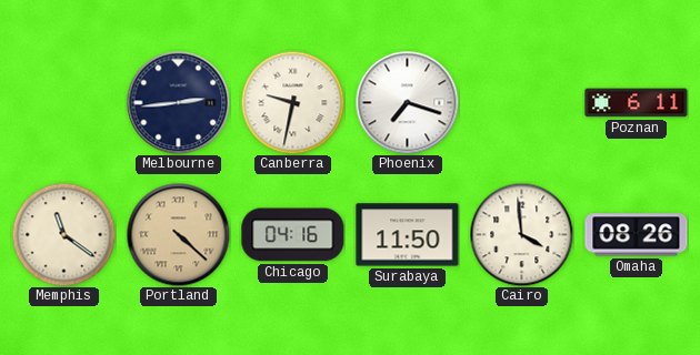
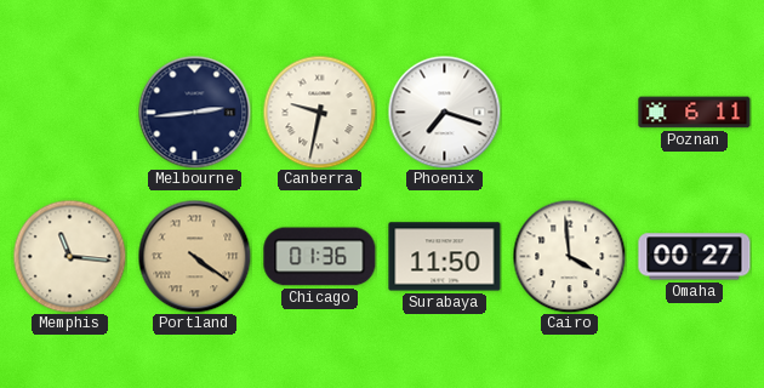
Memphis: 11:21 -> 11:16 (69, 256)
Portland: 4:22 -> 4:21 (194, 256)
Chicago: 04:16 -> 01:36 (320, 257)
Omaha: 08:26 -> 00:27 (695, 257)
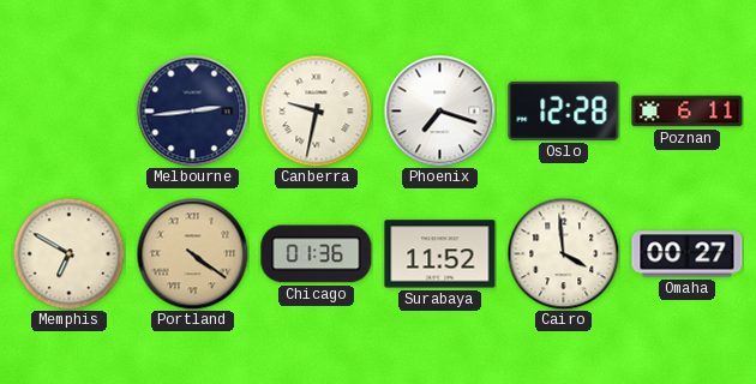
Oslo: none -> 12:28 (564, 110)
Memphis: 11:16 -> 6:50 (68, 253)
Surabaya: 11:50 -> 11:52 (440, 254)
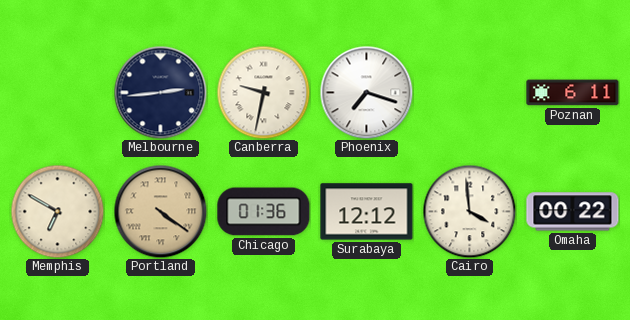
Oslo: 12:28 -> none (564, 110)
Surabaya: 11:52 -> 12:12 (367, 212)
Omaha: 00:27 -> 00:22 (573, 212)
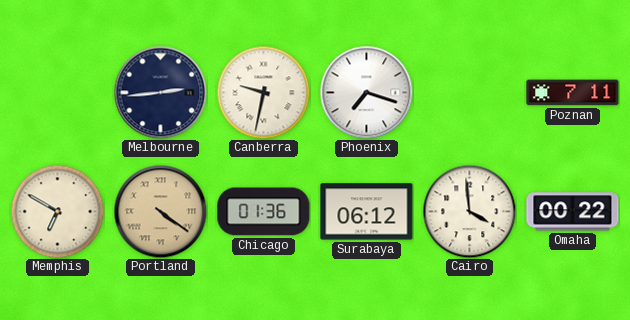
Poznan: 6:11 -> 7:11 (573, 93)
Surabaya: 12:12 -> 06:12 (367, 212)
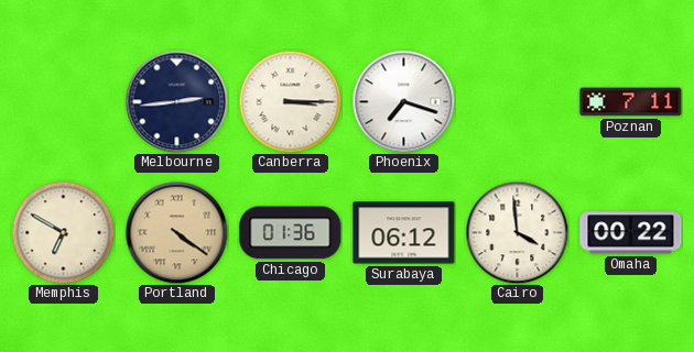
Canberra: 9:32 -> 3:15 (290, 101)
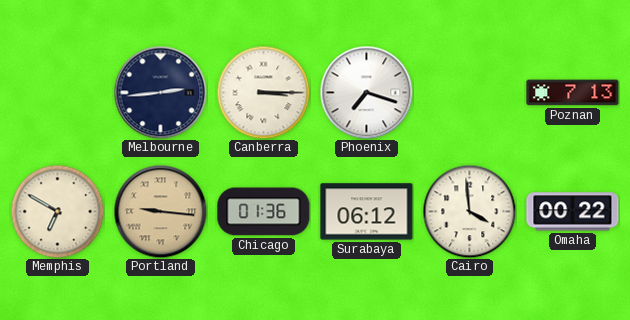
Poznan: 7:11 -> 7:13 (573, 93)
Portland: 4:21 -> 9:16 (160, 211)
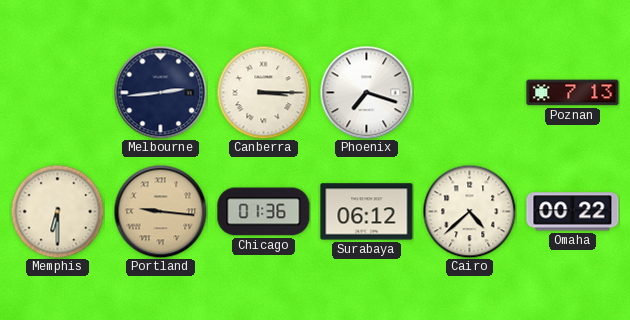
Memphis: 6:50 -> 6:30 (57, 211)
Cairo: 3:59 -> 4:38 (469, 211)
